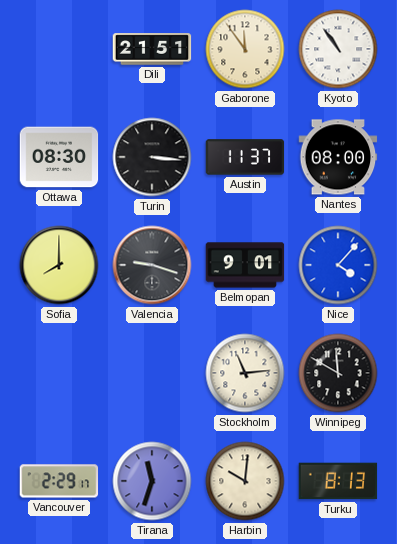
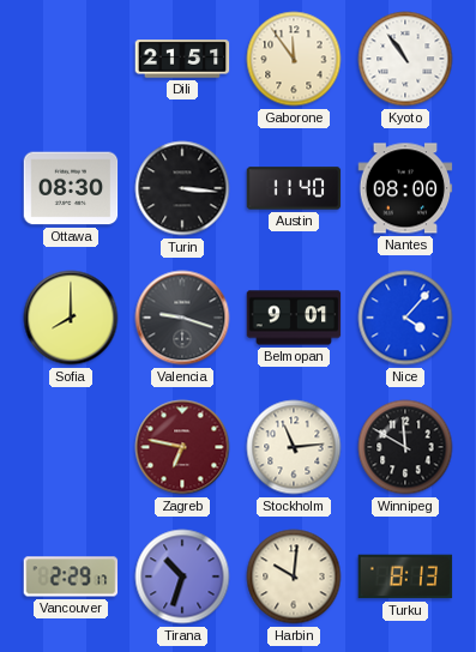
Austin: 11:37 -> 11:40 (294, 188)
Zagreb: none -> 6:47 (182, 447)
Tirana: 11:33 -> 10:33 (182, 576)
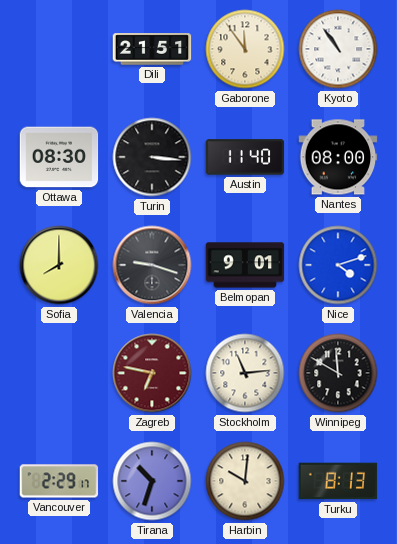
Nice: 4:07 -> 4:12 (338, 265)
